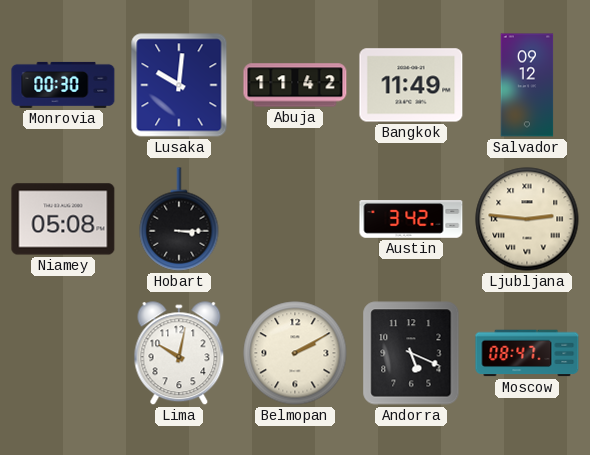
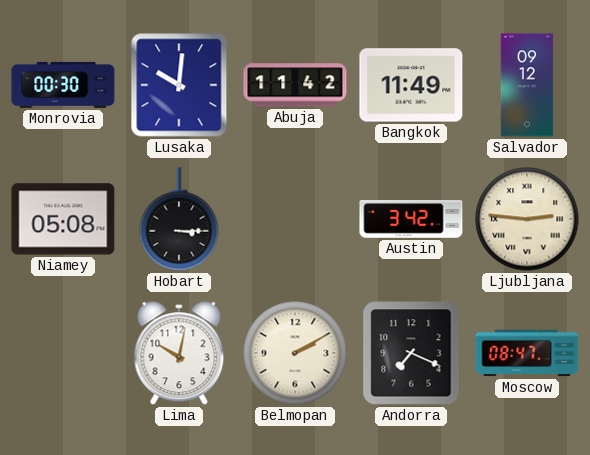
Andorra: 5:19 -> 7:19 (411, 353)
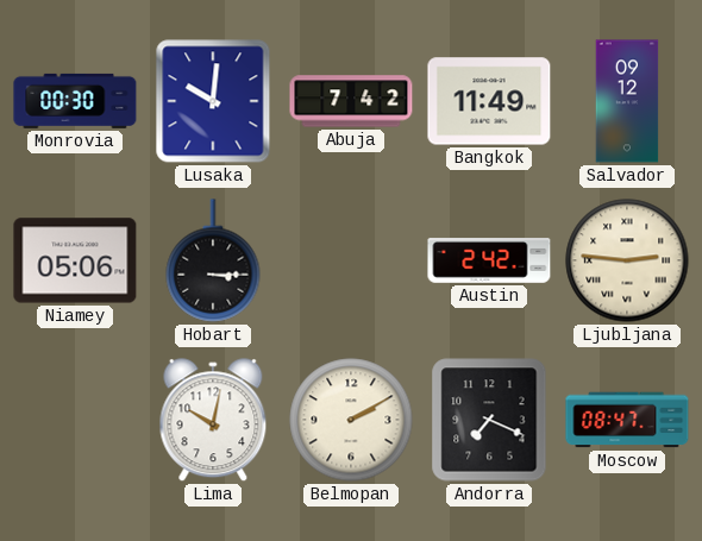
Abuja: 11:42 -> 7:42 (351, 101)
Niamey: 05:08 -> 05:06 (75, 260)
Austin: 3:42 -> 2:42 (489, 260)
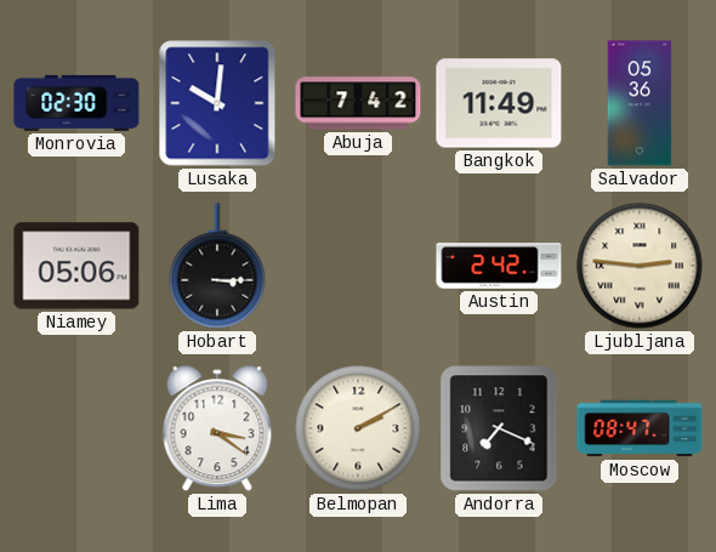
Monrovia: 00:30 -> 02:30 (76, 103)
Salvador: 09:12 -> 05:36 (640, 103)
Lima: 10:02 -> 3:21 (217, 429)
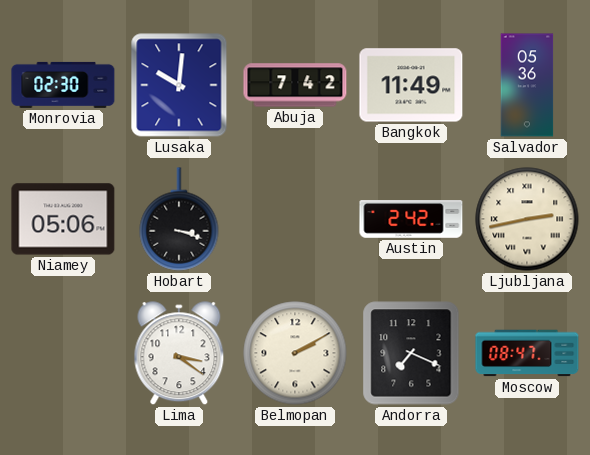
Hobart: 3:15 -> 3:18 (179, 219)
Ljubljana: 2:46 -> 2:43 (527, 219)
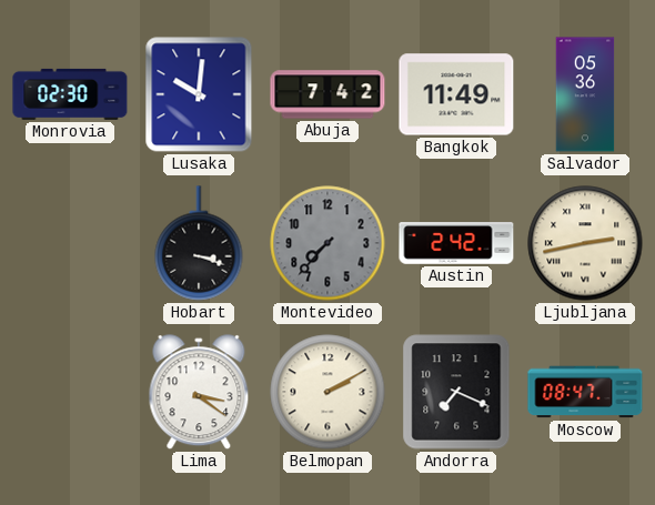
Niamey: 05:06 -> none (63, 219)
Montevideo: none -> 7:37 (327, 243)
